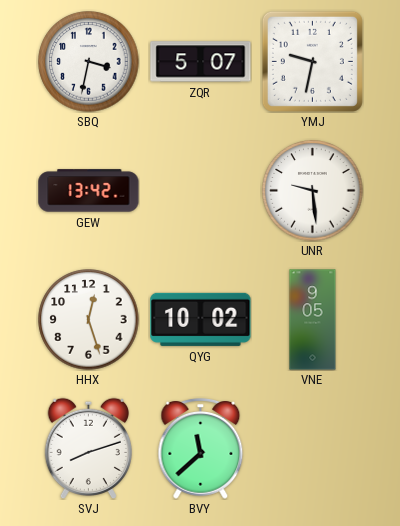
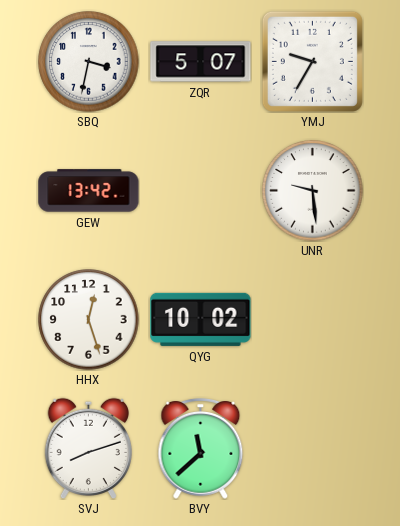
YMJ: 9:32 -> 9:35 (312, 61)
VNE: 9:05 -> none (313, 320)
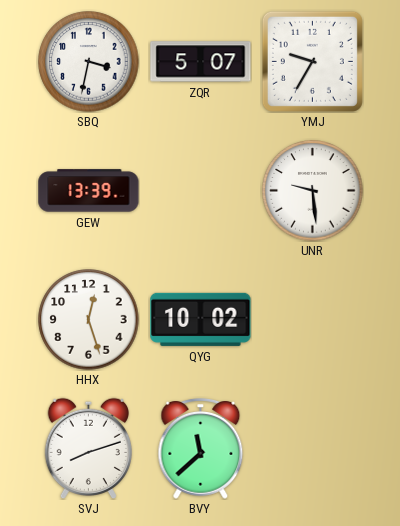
GEW: 13:42 -> 13:39 (89, 191)
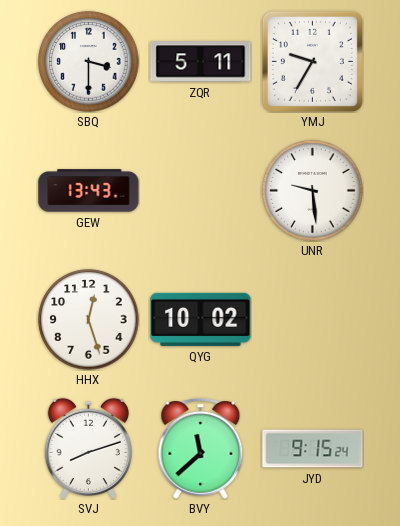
SBQ: 3:32 -> 3:30 (89, 62)
ZQR: 5:07 -> 5:11 (201, 62)
GEW: 13:39 -> 13:43 (89, 191)
JYD: none -> 9:15 (313, 449)
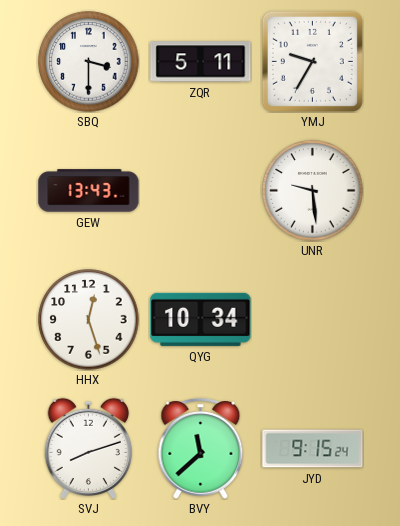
QYG: 10:02 -> 10:34 (201, 319)
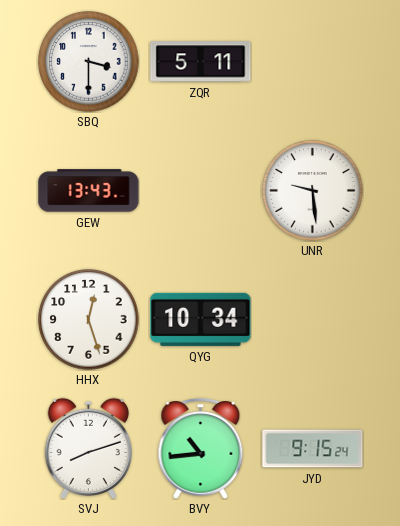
YMJ: 9:35 -> none (312, 61)
BVY: 11:38 -> 10:44 (201, 449)
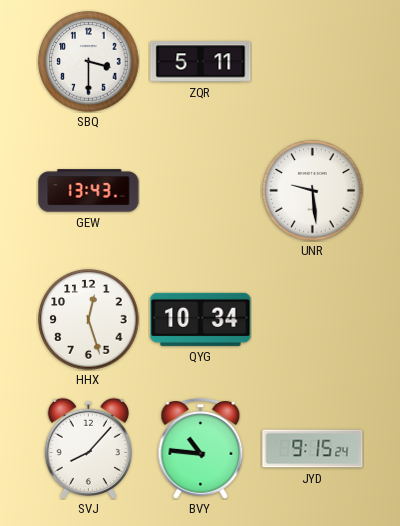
SVJ: 8:12 -> 8:07 (88, 448)
BVY: 10:44 -> 10:46 (201, 449)
